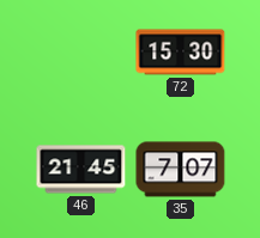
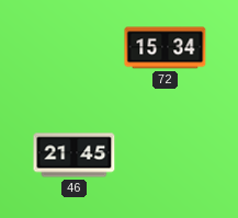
72: 15:30 -> 15:34 (166, 48)
35: 7:07 -> none (181, 170)
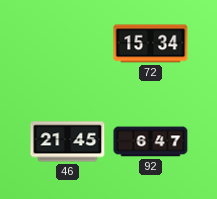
92: none -> 6:47 (151, 142)
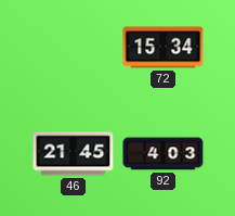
92: 6:47 -> 4:03 (164, 154)
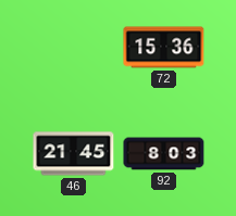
72: 15:34 -> 15:36 (164, 48)
92: 4:03 -> 8:03 (164, 154)
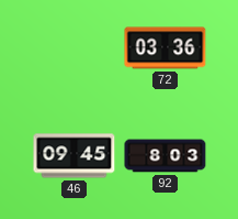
72: 15:36 -> 03:36 (166, 48)
46: 21:45 -> 09:45 (75, 156)
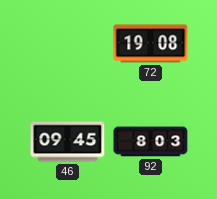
72: 03:36 -> 19:08 (151, 44)
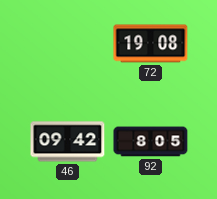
46: 09:45 -> 09:42 (68, 142)
92: 8:03 -> 8:05 (151, 142)
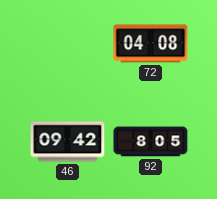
72: 19:08 -> 04:08 (151, 44)
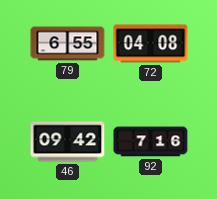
79: none -> 6:55 (68, 44)
92: 8:05 -> 7:16 (151, 142)
